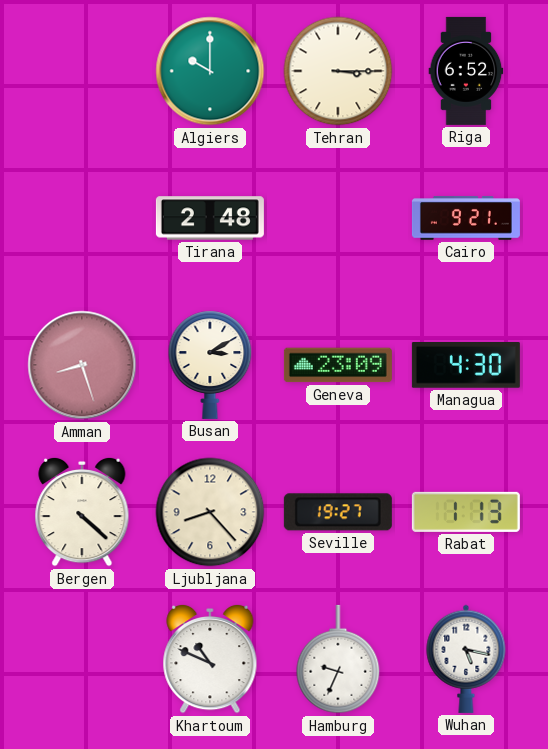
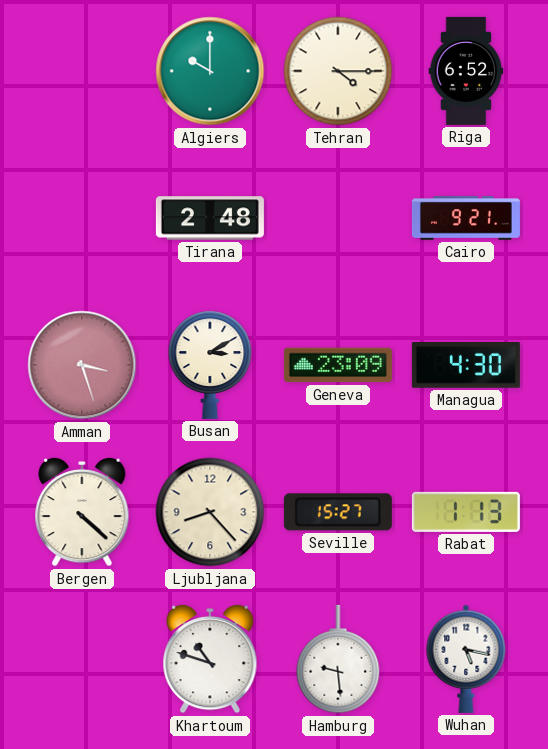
Tehran: 3:15 -> 4:15 (338, 71)
Amman: 8:27 -> 3:27 (82, 365)
Seville: 19:27 -> 15:27 (338, 512)
Khartoum: 10:49 -> 10:48 (210, 659)
Hamburg: 9:34 -> 9:29 (338, 659)
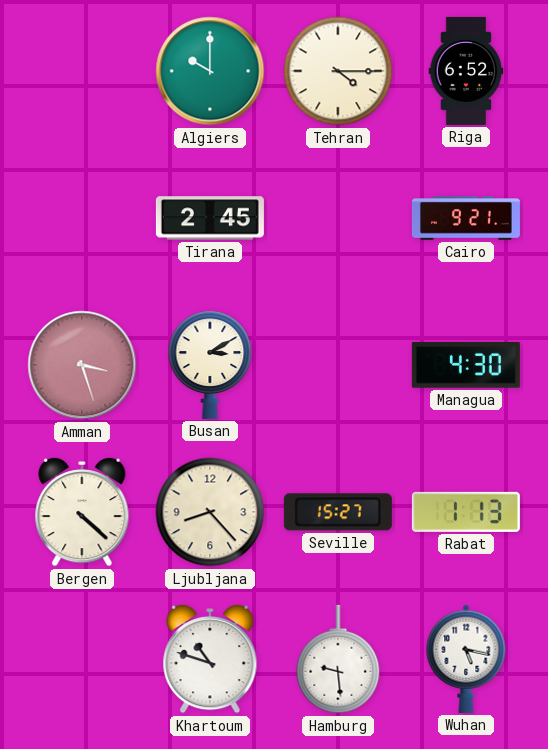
Tirana: 2:48 -> 2:45 (210, 218)
Geneva: 23:09 -> none (338, 365)
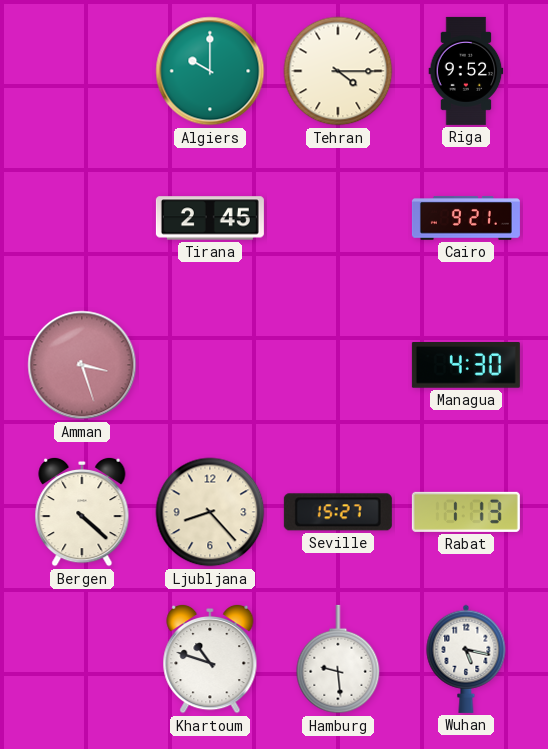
Riga: 6:52 -> 9:52 (466, 71)
Busan: 3:10 -> none (210, 365)
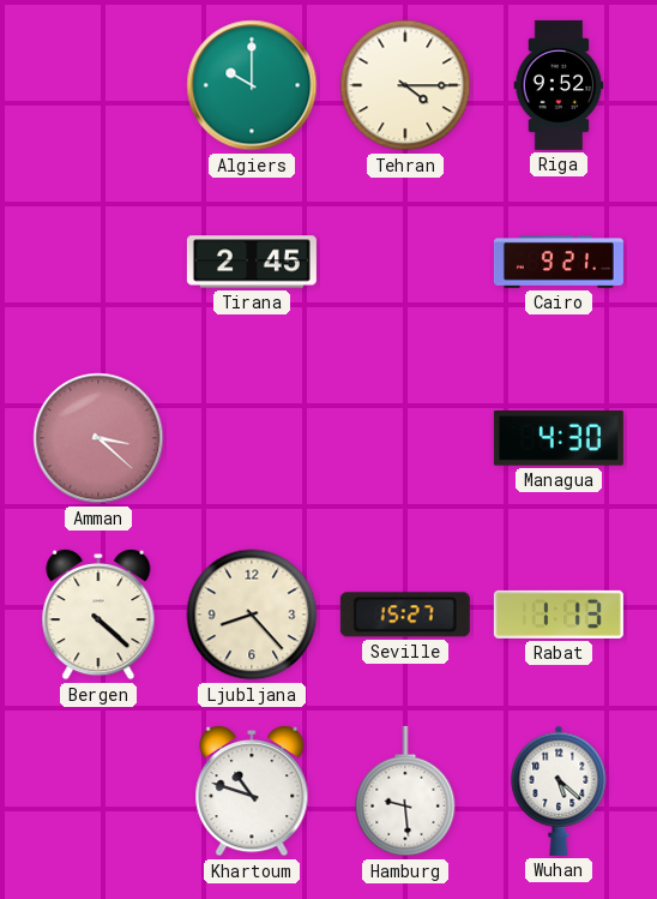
Amman: 3:27 -> 3:22 (98, 438)
Wuhan: 5:17 -> 5:22 (559, 791)
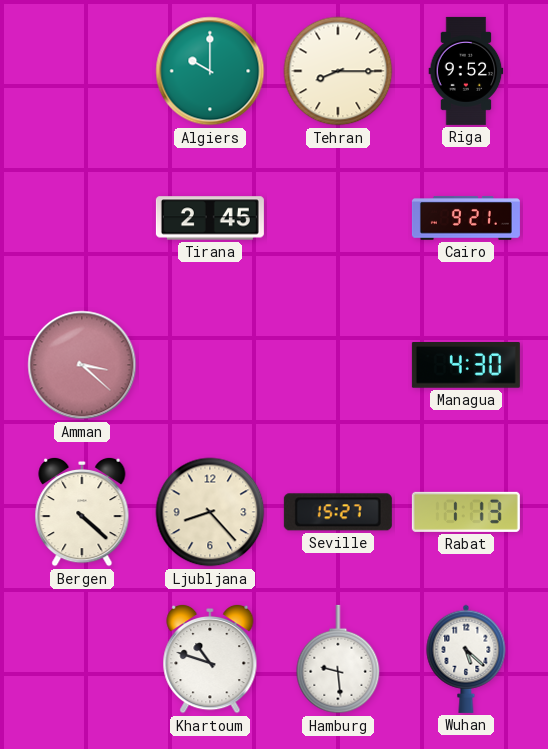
Tehran: 4:15 -> 8:15 (338, 71)
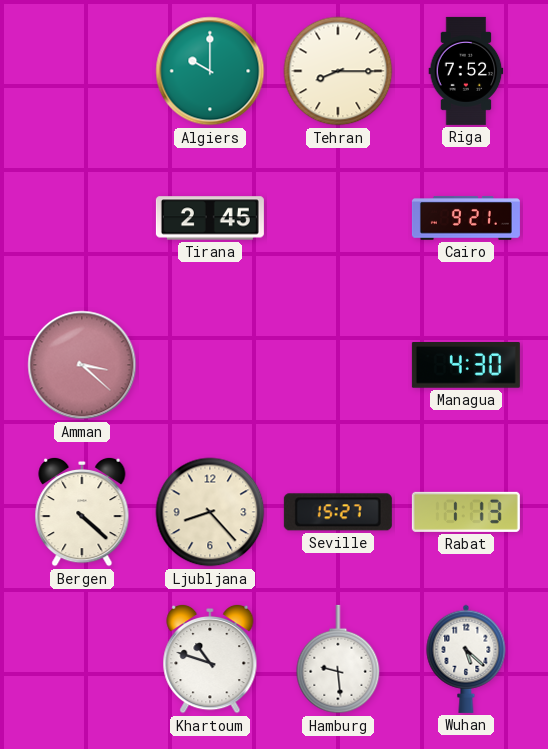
Riga: 9:52 -> 7:52 (466, 71)
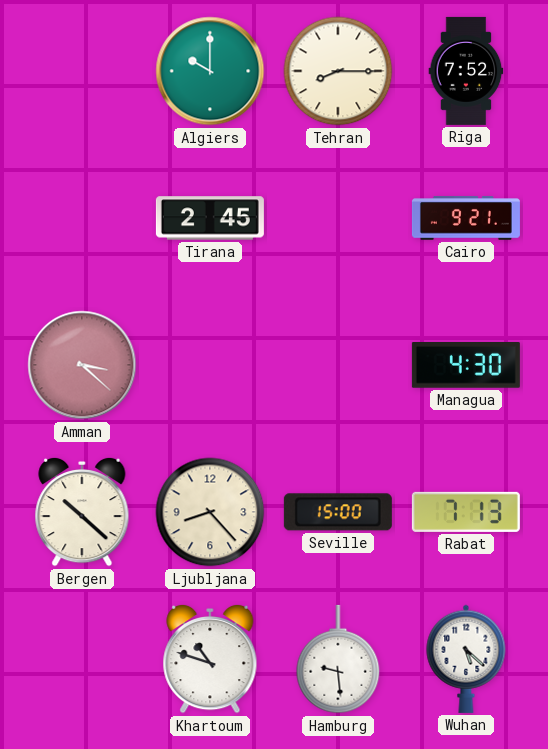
Bergen: 4:22 -> 10:22 (82, 512)
Seville: 15:27 -> 15:00 (338, 512)
Rabat: 1:13 -> 7:13 (466, 512)
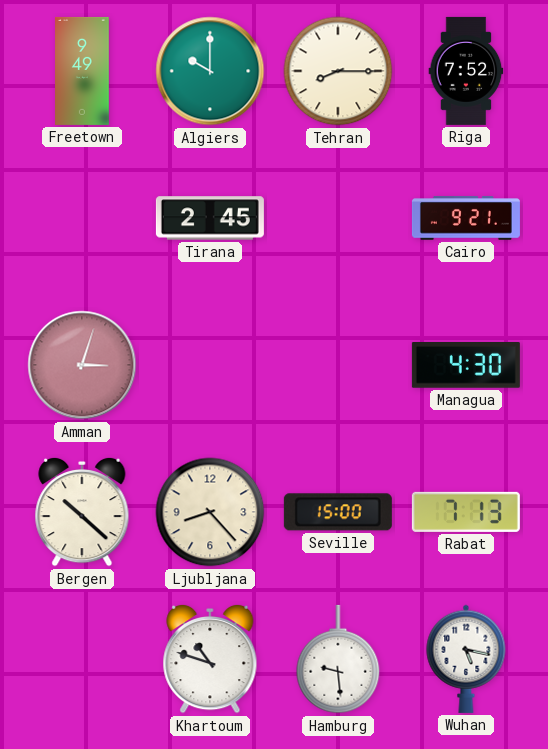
Freetown: none -> 9:49 (83, 71)
Amman: 3:22 -> 3:03 (82, 365)
Wuhan: 5:22 -> 5:17 (466, 659)
